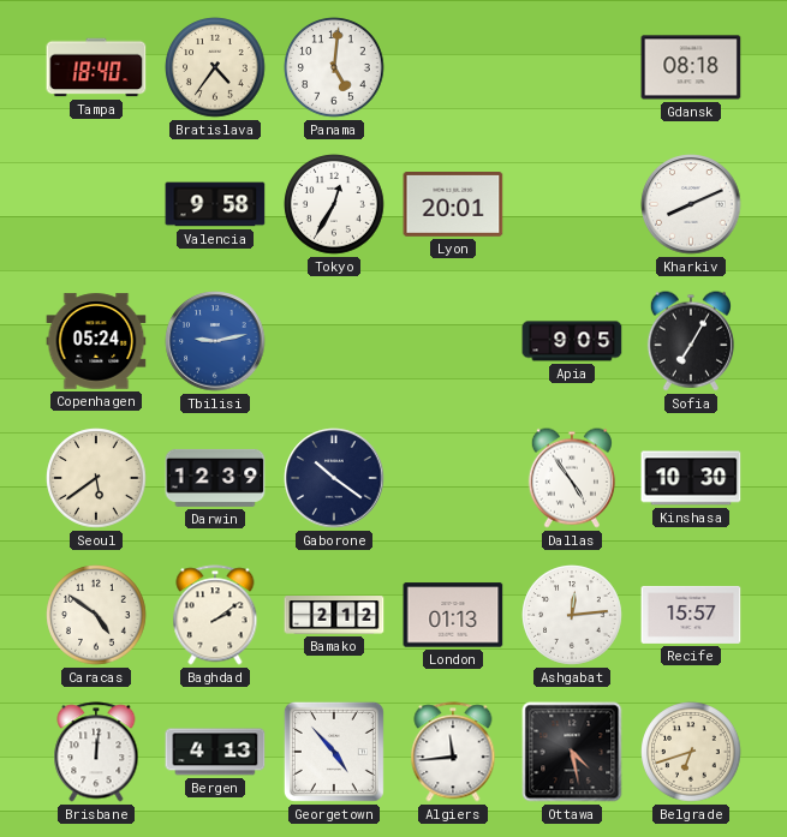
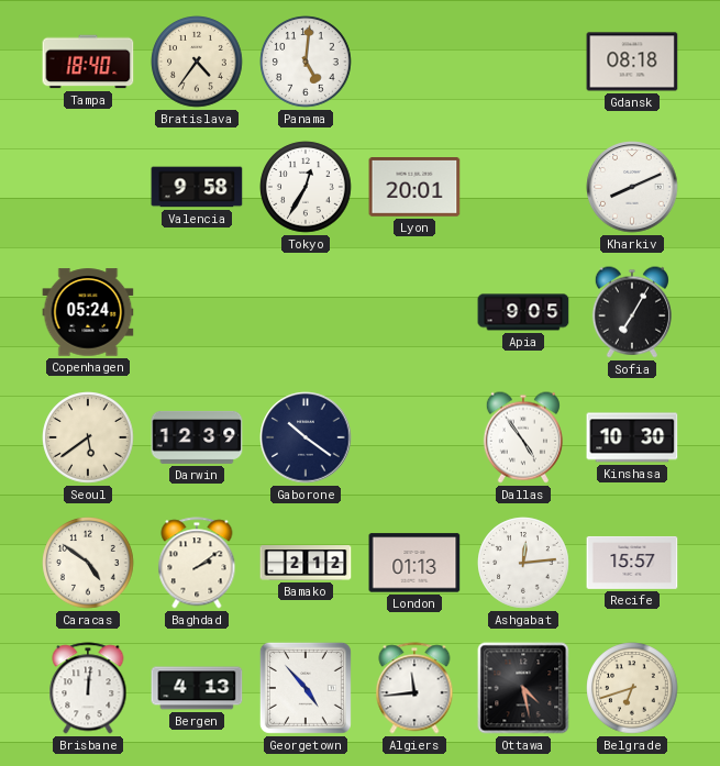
Tbilisi: 9:13 -> none (215, 341)
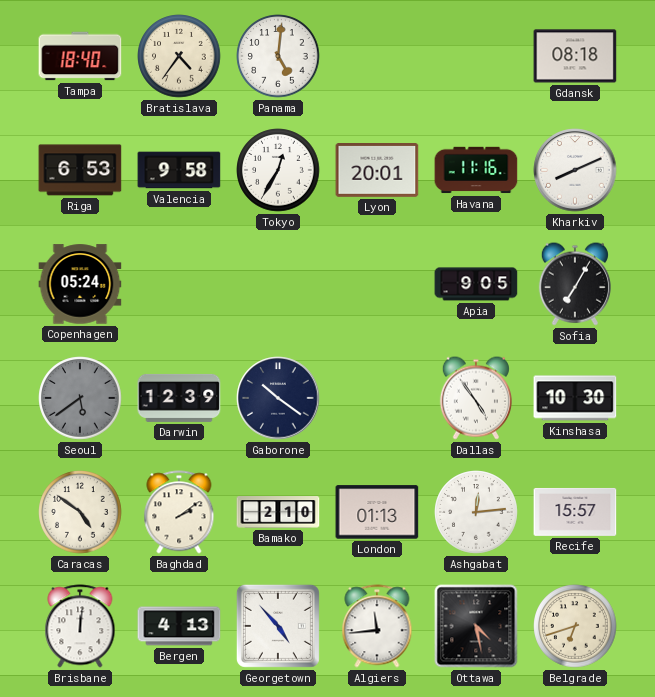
Riga: none -> 6:53 (80, 170)
Havana: none -> 11:16 (476, 170)
Seoul dial: cream -> grey (80, 398)
Bamako: 2:12 -> 2:10 (278, 512)
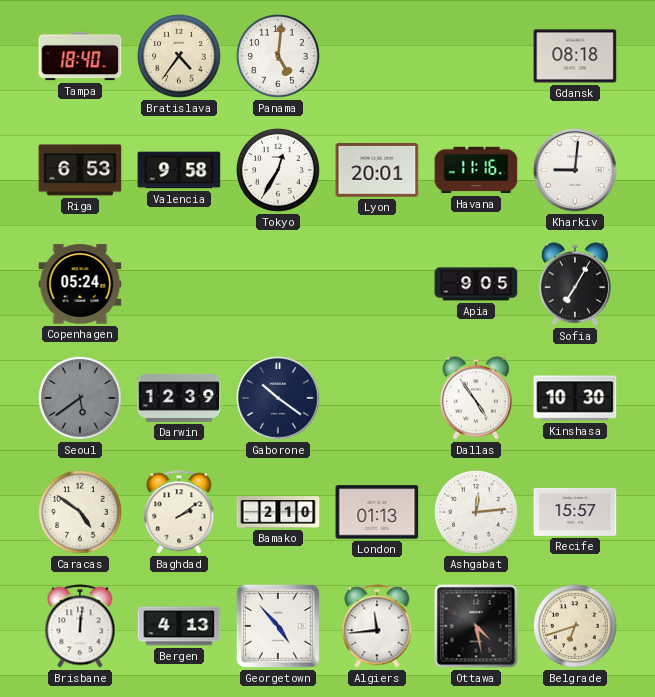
Kharkiv: 8:11 -> 9:01 (575, 170)
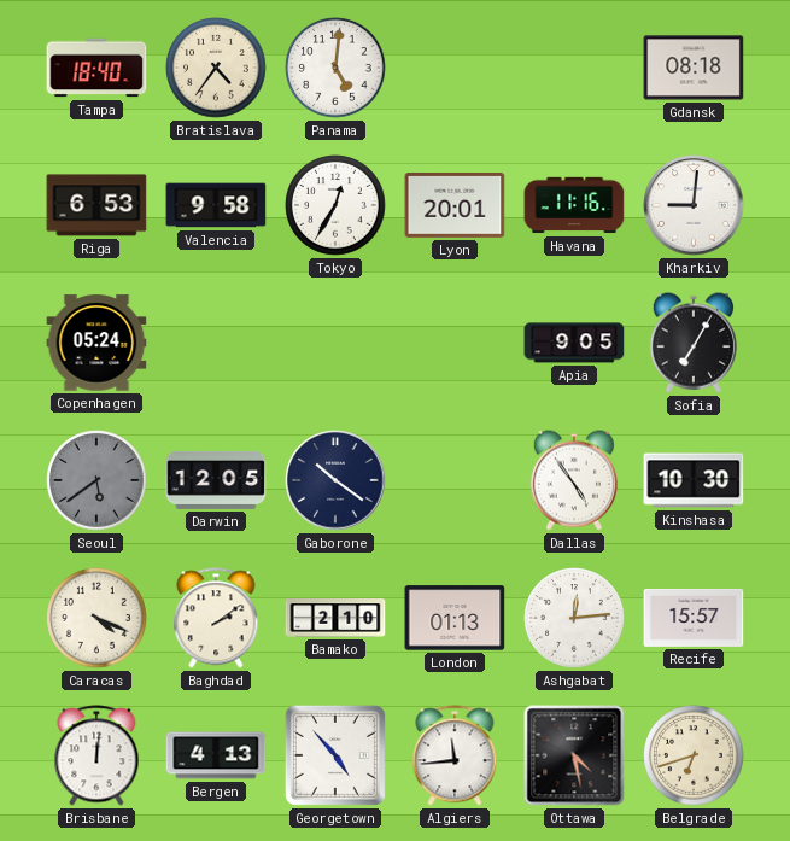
Darwin: 12:39 -> 12:05 (216, 480)
Caracas: 4:51 -> 4:19 (96, 618)
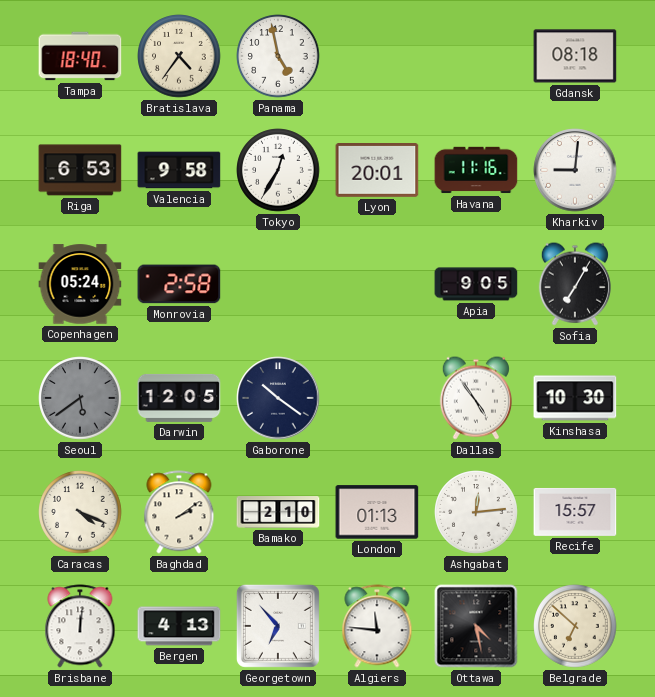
Panama: 5:01 -> 4:58 (278, 56)
Monrovia: none -> 2:58 (179, 284)
Georgetown: 4:53 -> 6:53 (278, 626)
Algiers: 11:44 -> 11:46 (377, 626)
Belgrade: 6:42 -> 6:52 (575, 626)
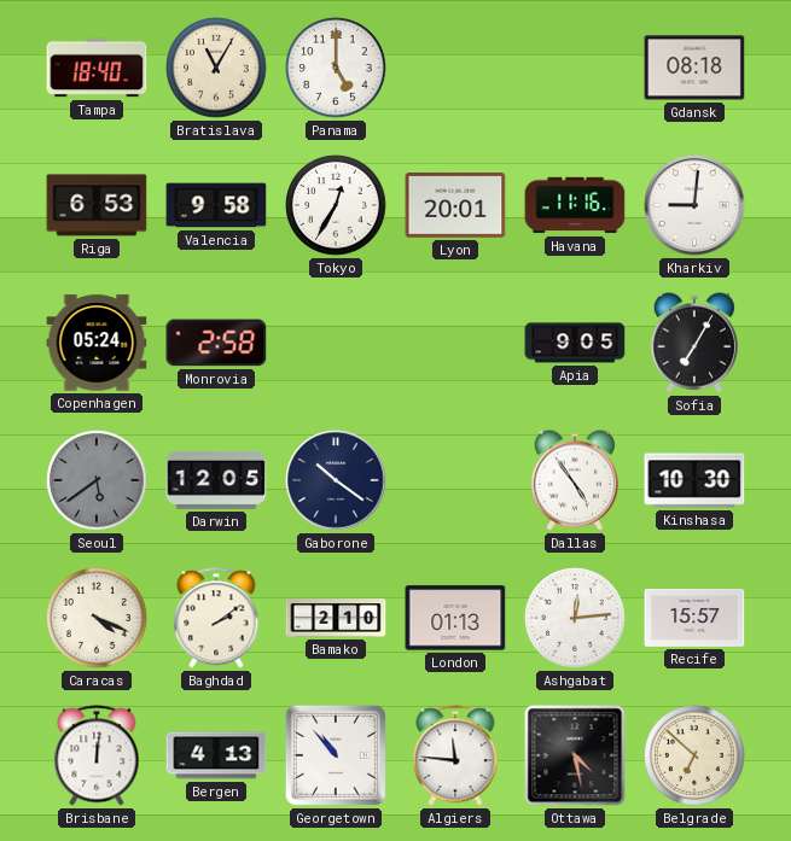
Bratislava: 4:36 -> 11:05 (216, 68)
Panama: 4:58 -> 5:00 (336, 68)
Georgetown: 6:53 -> 10:53 (336, 755)
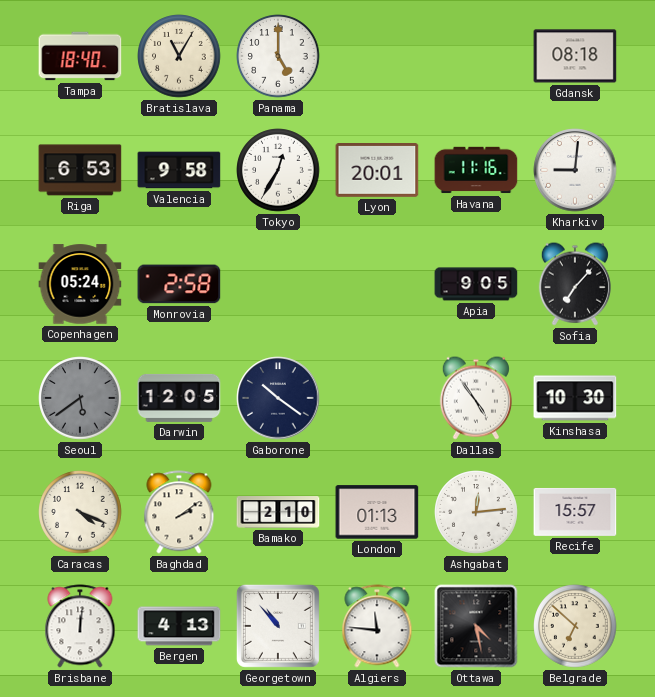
Sofia: 7:05 -> 7:07 (575, 284)
